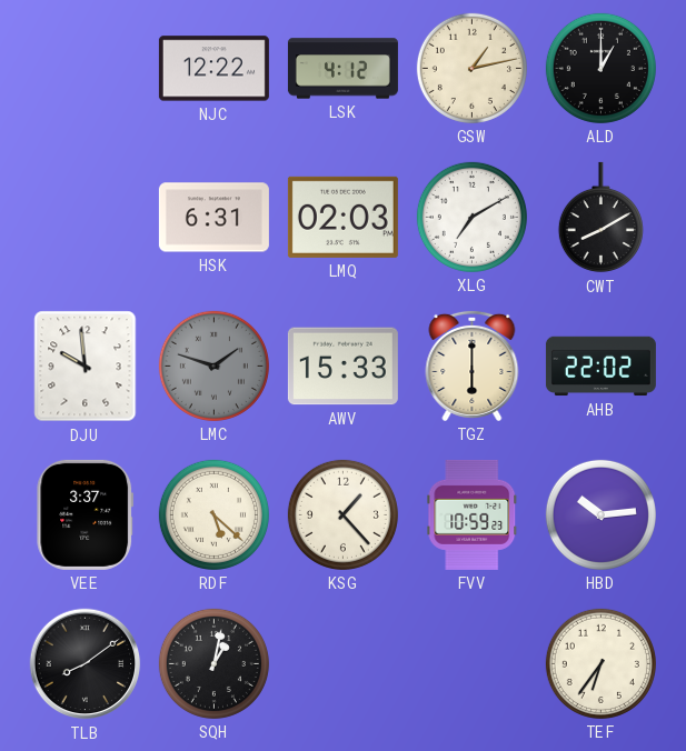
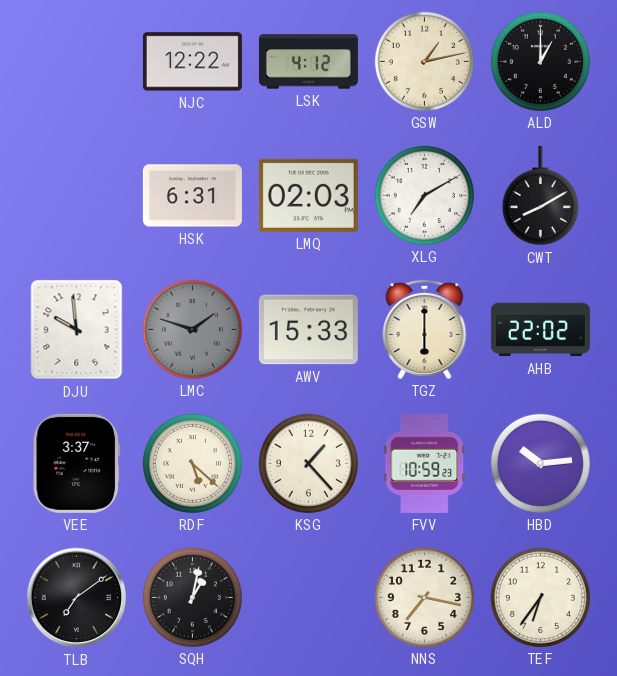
TLB: 8:09 -> 7:09 (77, 598)
NNS: none -> 7:17 (424, 597)
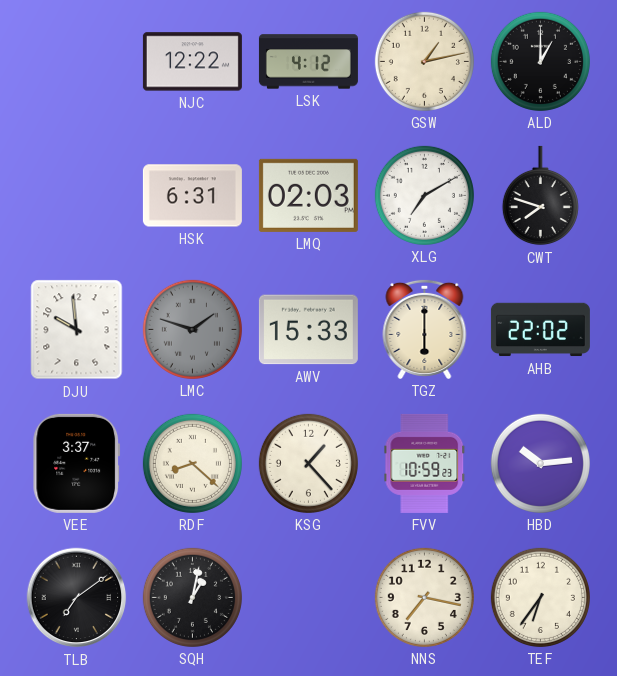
CWT: 8:10 -> 7:48 (540, 196)
RDF: 5:22 -> 8:22 (192, 463)
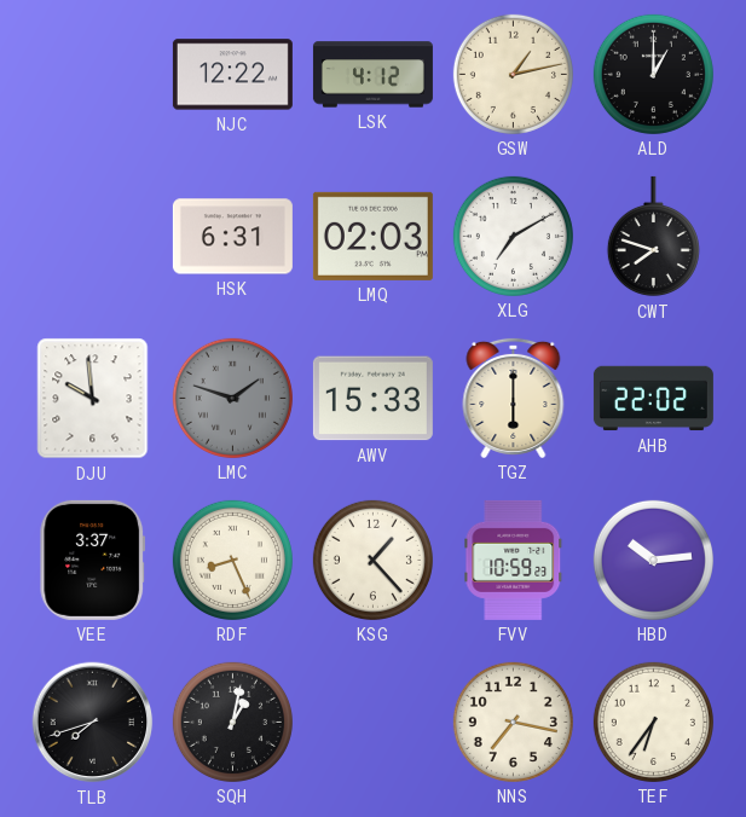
RDF: 8:22 -> 8:26 (232, 560)
TLB: 7:09 -> 7:42 (93, 723)
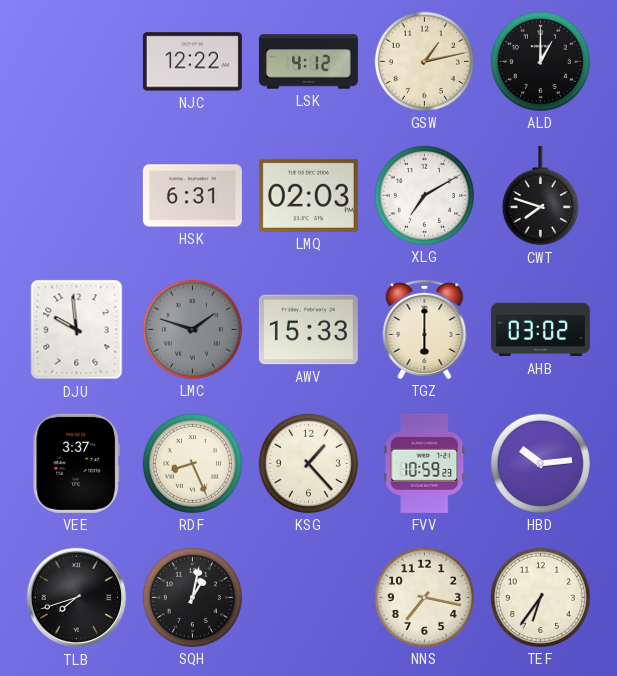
AHB: 22:02 -> 03:02 (540, 330)
